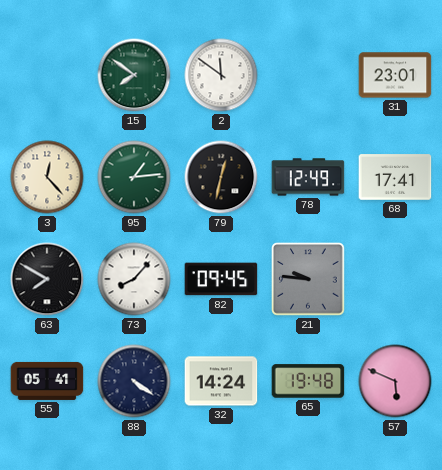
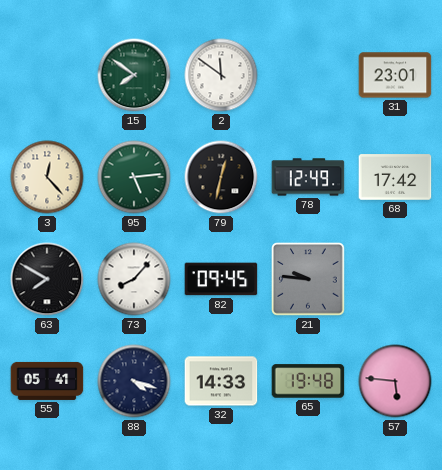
95: 1:14 -> 5:14 (134, 177)
68: 17:41 -> 17:42 (395, 177)
88: 4:21 -> 4:18 (134, 381)
32: 14:24 -> 14:33 (221, 381)
57: 5:49 -> 5:46 (395, 381)
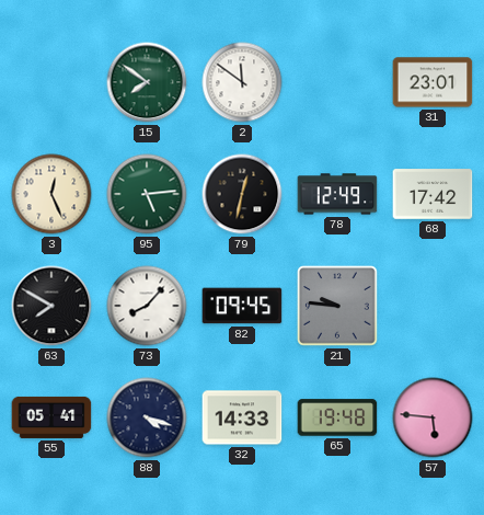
3: 12:23 -> 12:26 (51, 194)
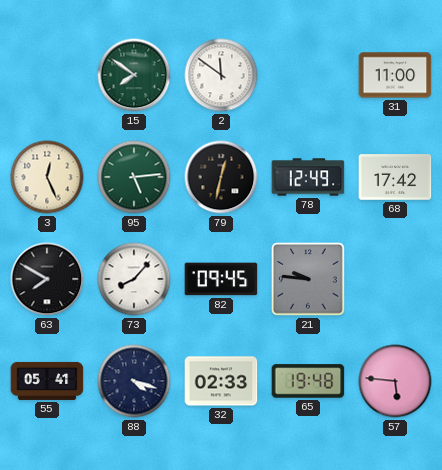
31: 23:01 -> 11:00 (395, 75)
32: 14:33 -> 02:33 (221, 381)
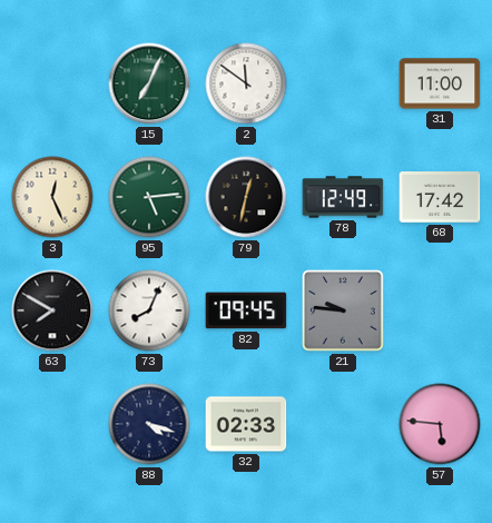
15: 7:51 -> 7:04 (149, 83)
73: 8:07 -> 8:04 (149, 310)
55: 05:41 -> none (47, 381)
65: 19:48 -> none (308, 381)
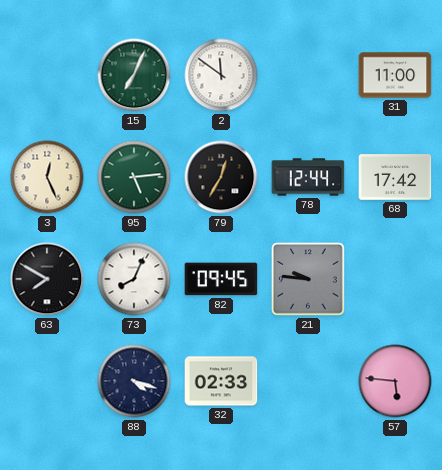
79: 12:32 -> 12:35 (221, 177)
78: 12:49 -> 12:44 (308, 177)
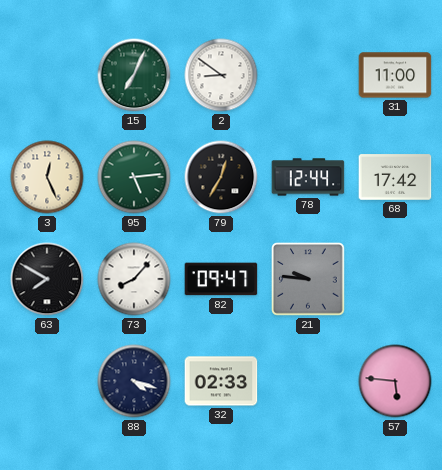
2: 11:51 -> 8:51 (221, 75)
73: 8:04 -> 8:07 (134, 279)
82: 09:45 -> 09:47 (221, 279)
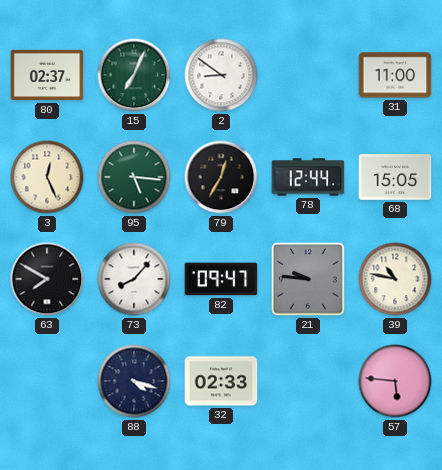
80: none -> 02:37 (47, 75)
95: 5:14 -> 5:16 (134, 177)
68: 17:42 -> 15:05 (395, 177)
39: none -> 10:47 (395, 279)
